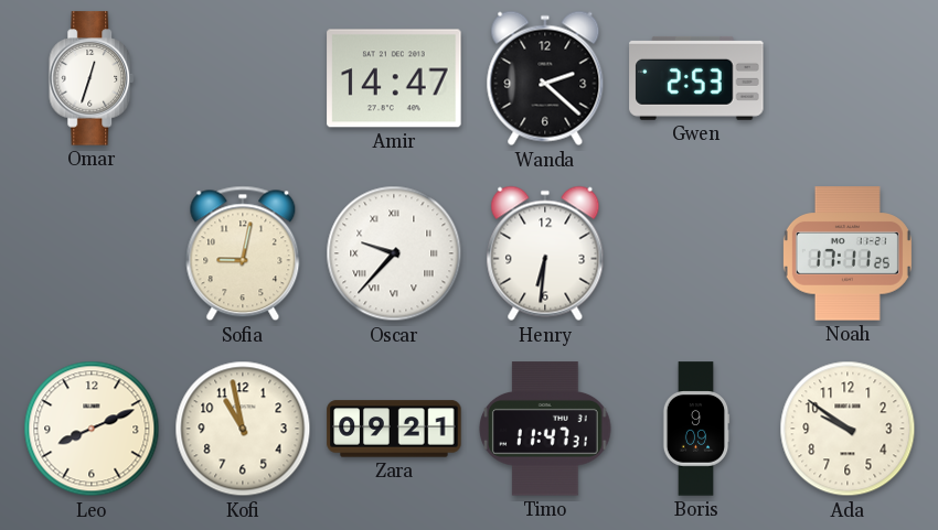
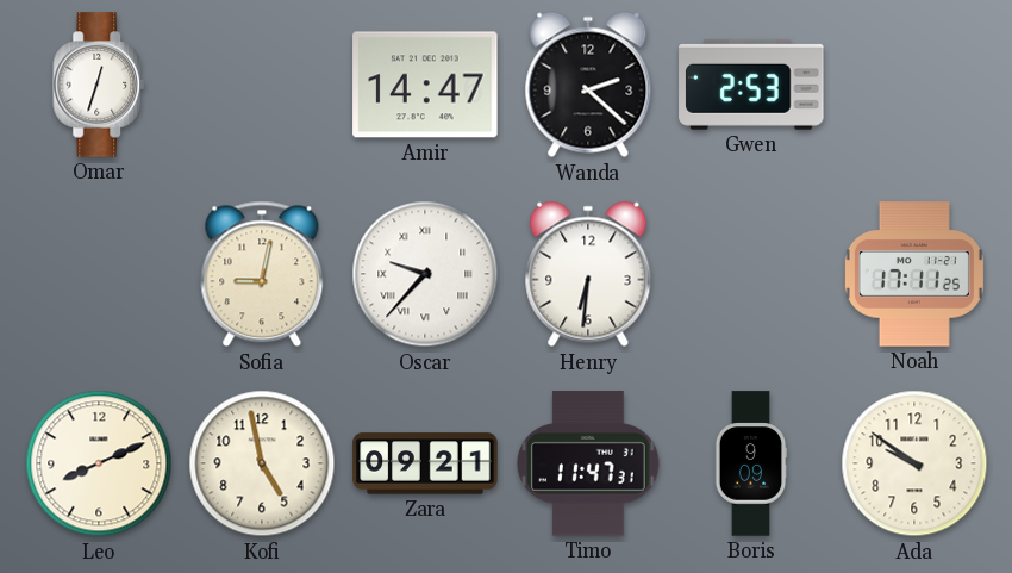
Kofi: 10:58 -> 4:58 (262, 463)
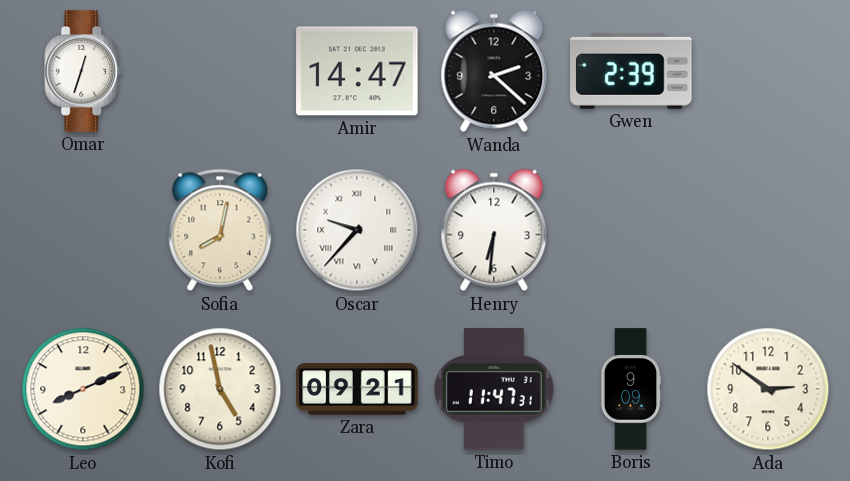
Gwen: 2:53 -> 2:39 (631, 71)
Sofia: 9:02 -> 8:02 (220, 230)
Noah: 17:11 -> none (914, 274)
Ada: 9:51 -> 2:51 (768, 389)
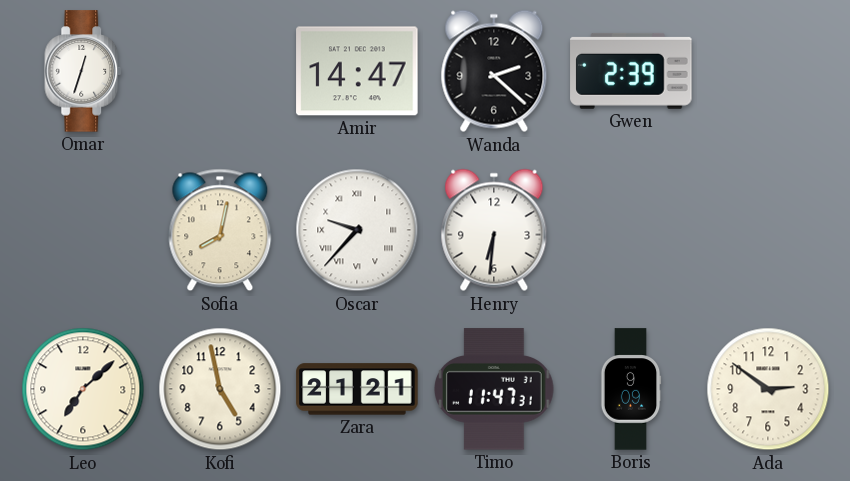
Leo: 8:11 -> 7:08 (83, 389)
Zara: 09:21 -> 21:21 (357, 389)
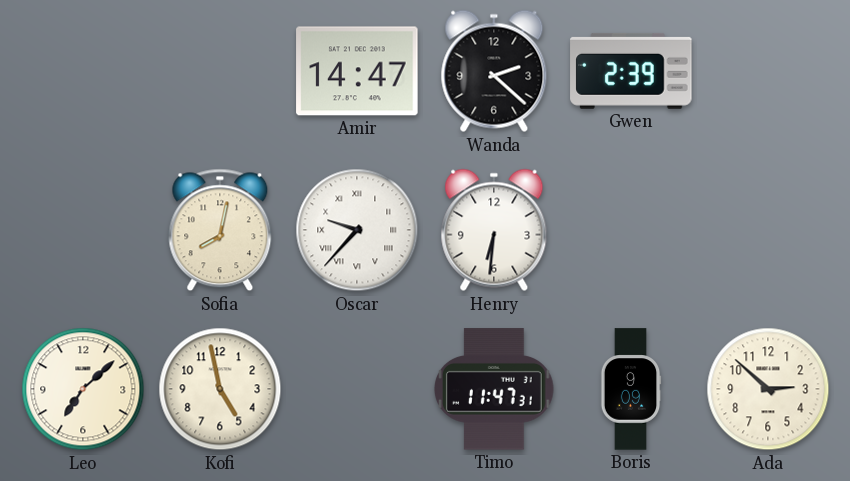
Omar: 12:33 -> none (84, 71)
Zara: 21:21 -> none (357, 389)
Ada: 2:51 -> 2:52 (768, 389)
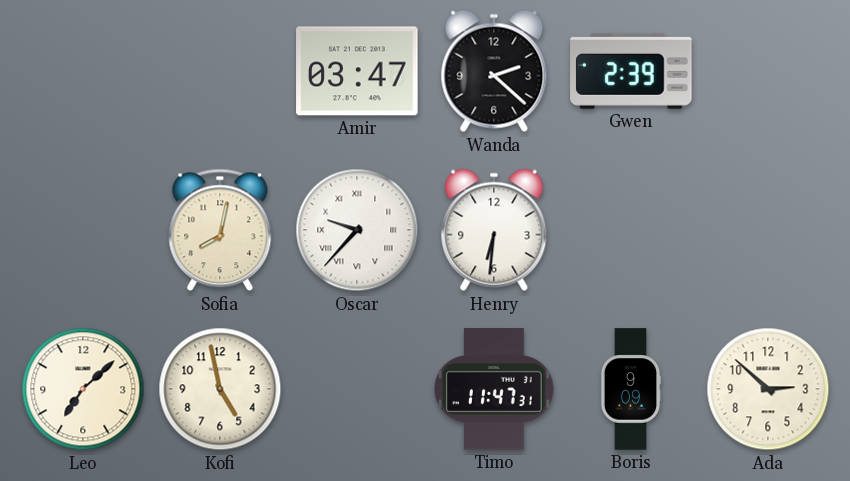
Amir: 14:47 -> 03:47 (357, 71)
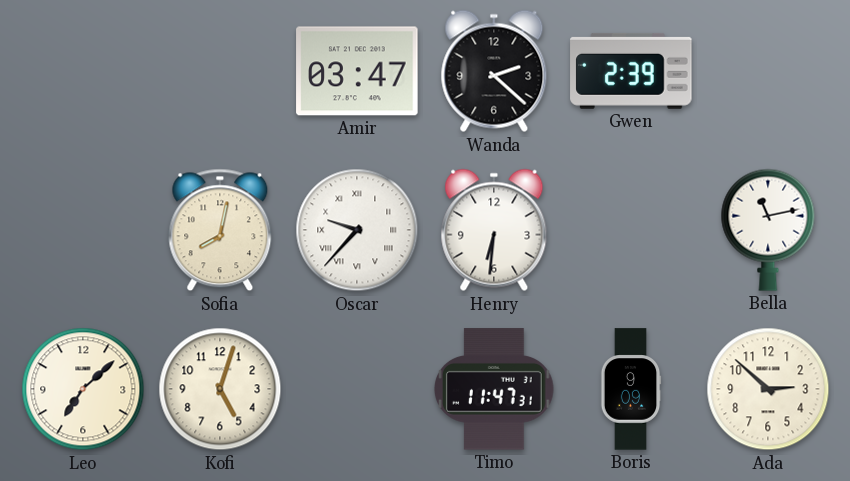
Bella: none -> 11:13 (768, 230)
Kofi: 4:58 -> 5:03 (220, 389)
